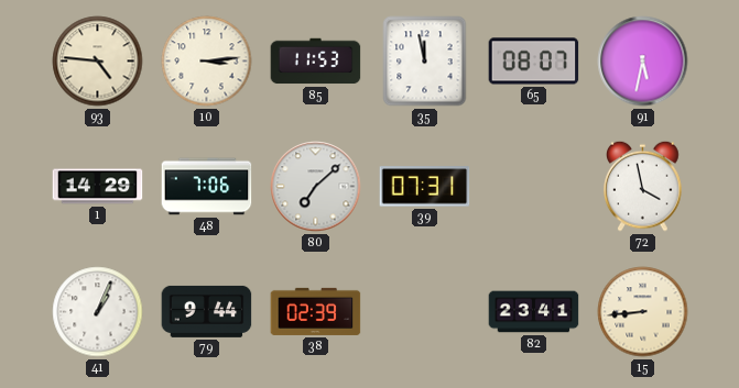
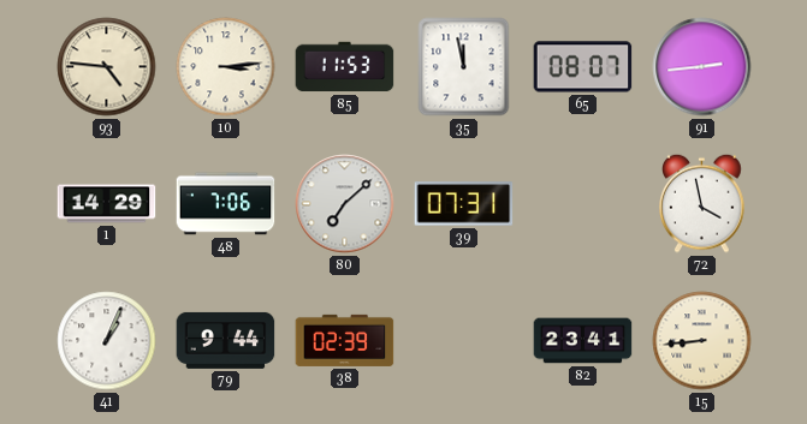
91: 5:32 -> 2:44 (702, 67)
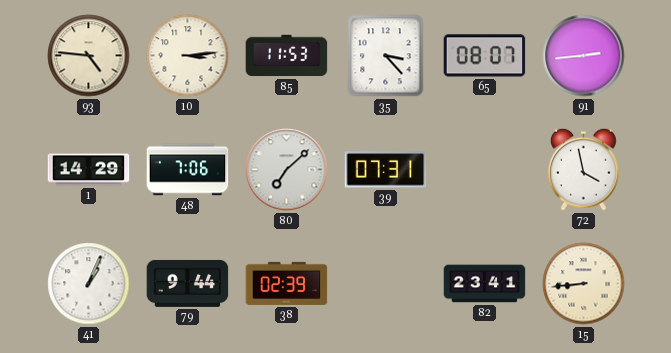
35: 11:58 -> 3:23 (386, 56)
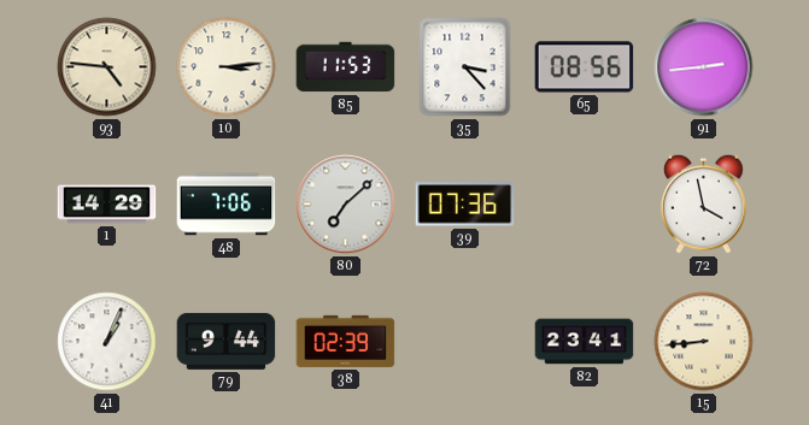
65: 08:07 -> 08:56 (585, 67)
39: 07:31 -> 07:36 (465, 205)
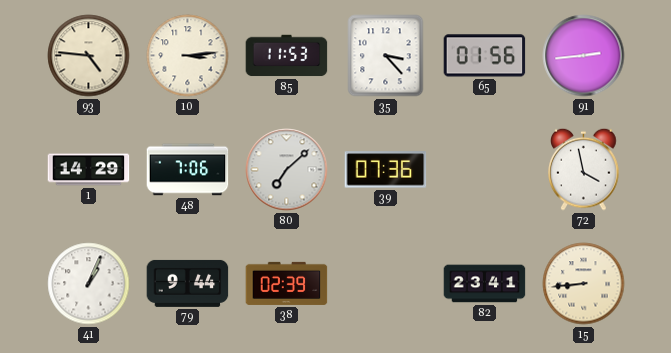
65: 08:56 -> 01:56 (485, 56)
